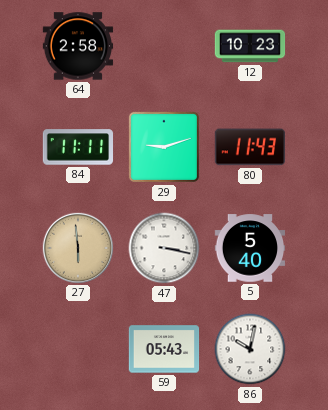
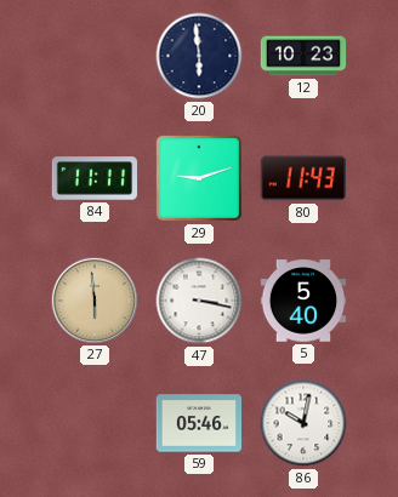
64: 2:58 -> none (78, 46)
20: none -> 5:59 (199, 56)
59: 05:43 -> 05:46 (199, 423)
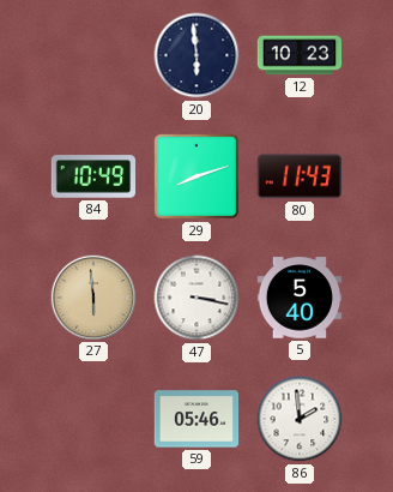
84: 11:11 -> 10:49 (93, 176)
29: 9:12 -> 8:12 (196, 176)
86: 10:02 -> 1:59 (300, 419)
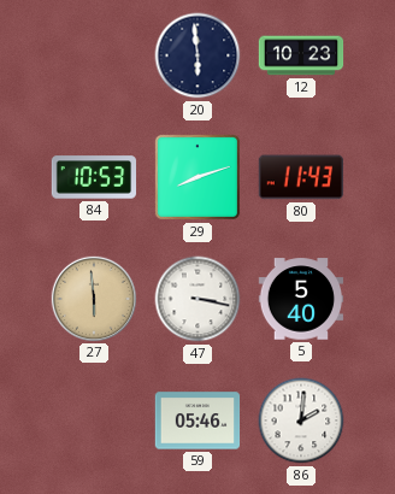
84: 10:49 -> 10:53 (94, 177)
86: 1:59 -> 2:01 (301, 421)
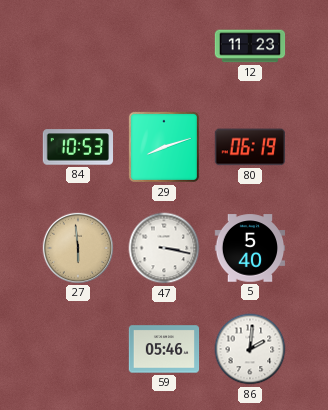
20: 5:59 -> none (197, 55)
12: 10:23 -> 11:23 (250, 46)
80: 11:43 -> 06:19 (249, 147)
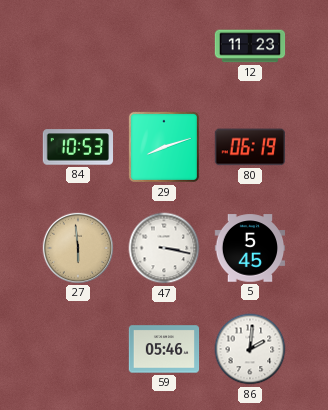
5: 5:40 -> 5:45 (250, 248)
